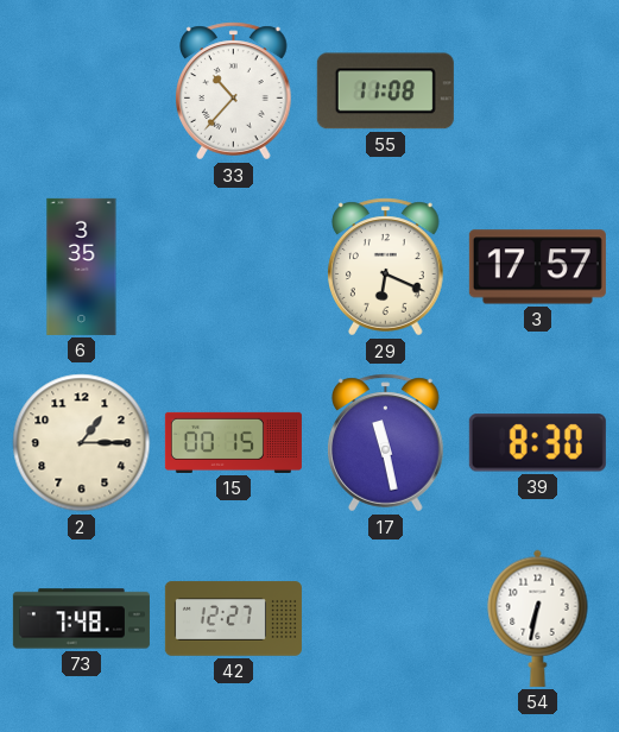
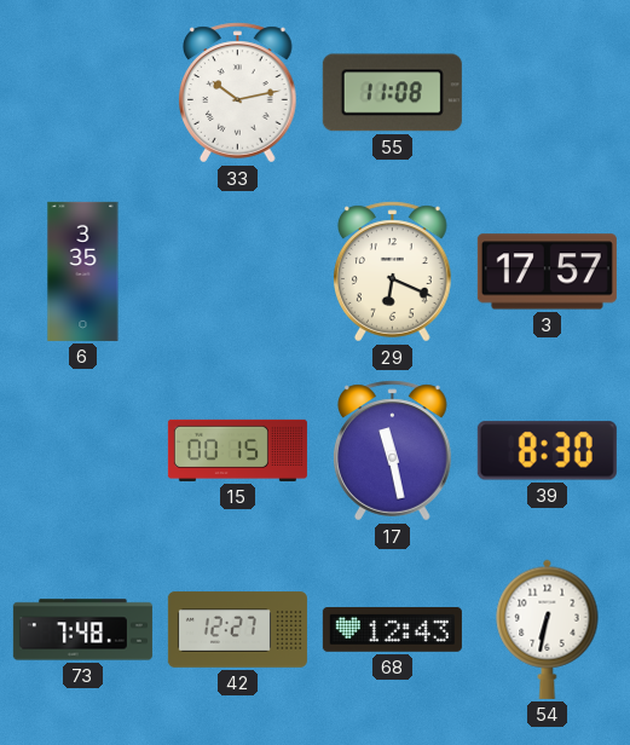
33: 10:37 -> 10:13 (238, 93)
2: 1:15 -> none (82, 443)
68: none -> 12:43 (392, 629)
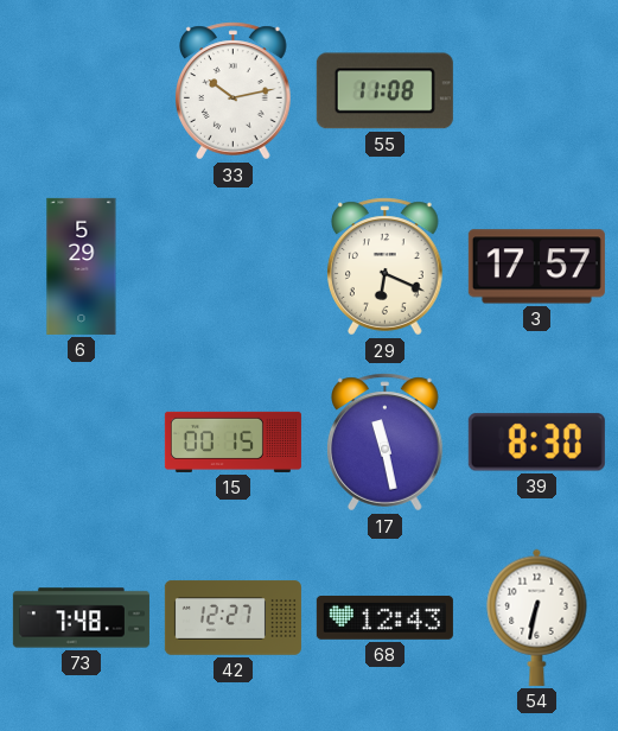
6: 3:35 -> 5:29 (82, 266)
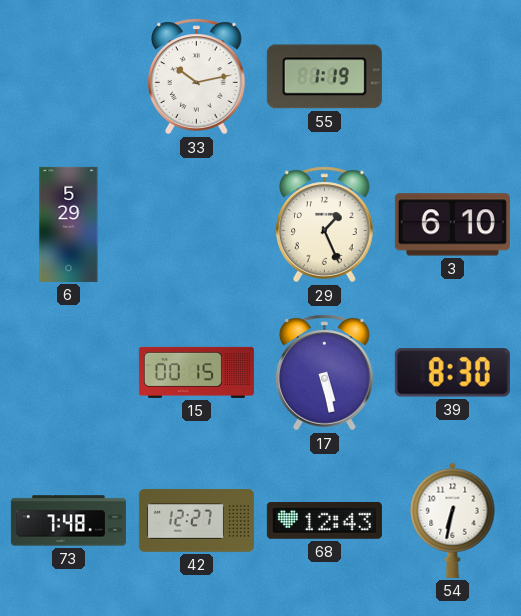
55: 11:08 -> 1:19 (324, 77)
29: 6:19 -> 1:26 (325, 225)
3: 17:57 -> 6:10 (452, 225)
17: 11:28 -> 5:28 (325, 373)
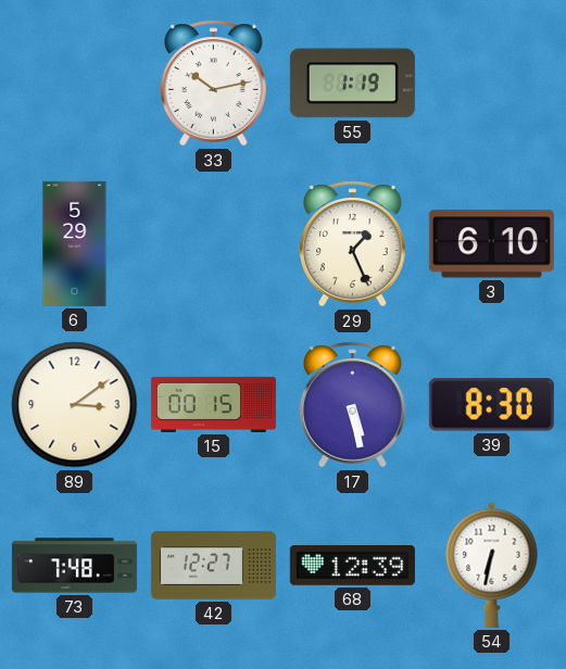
89: none -> 3:09 (75, 405)
68: 12:43 -> 12:39 (352, 565)
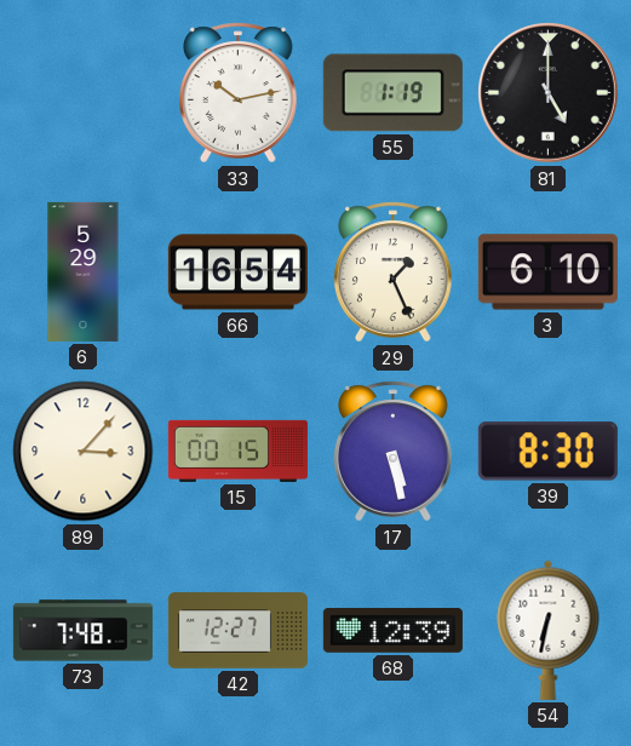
81: none -> 5:00 (547, 92)
66: none -> 16:54 (237, 272)
89: 3:09 -> 3:07 (84, 452)
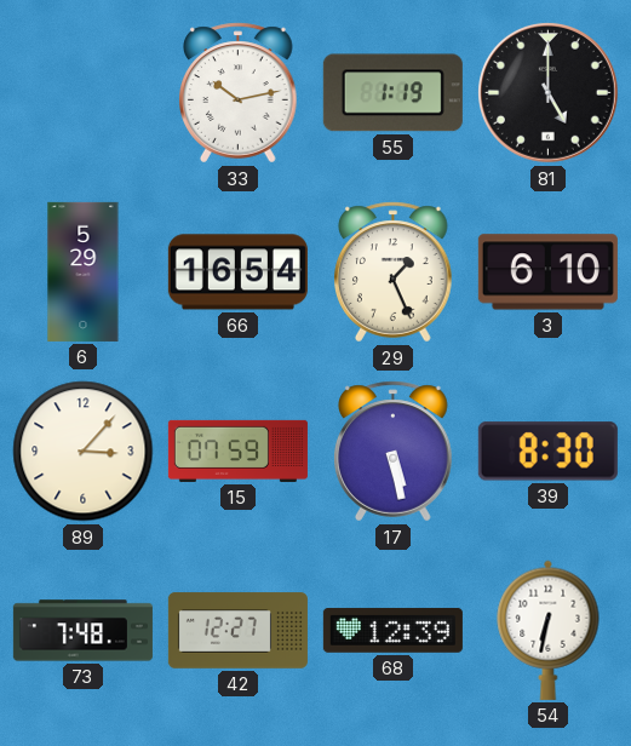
15: 00:15 -> 07:59 (237, 451)
